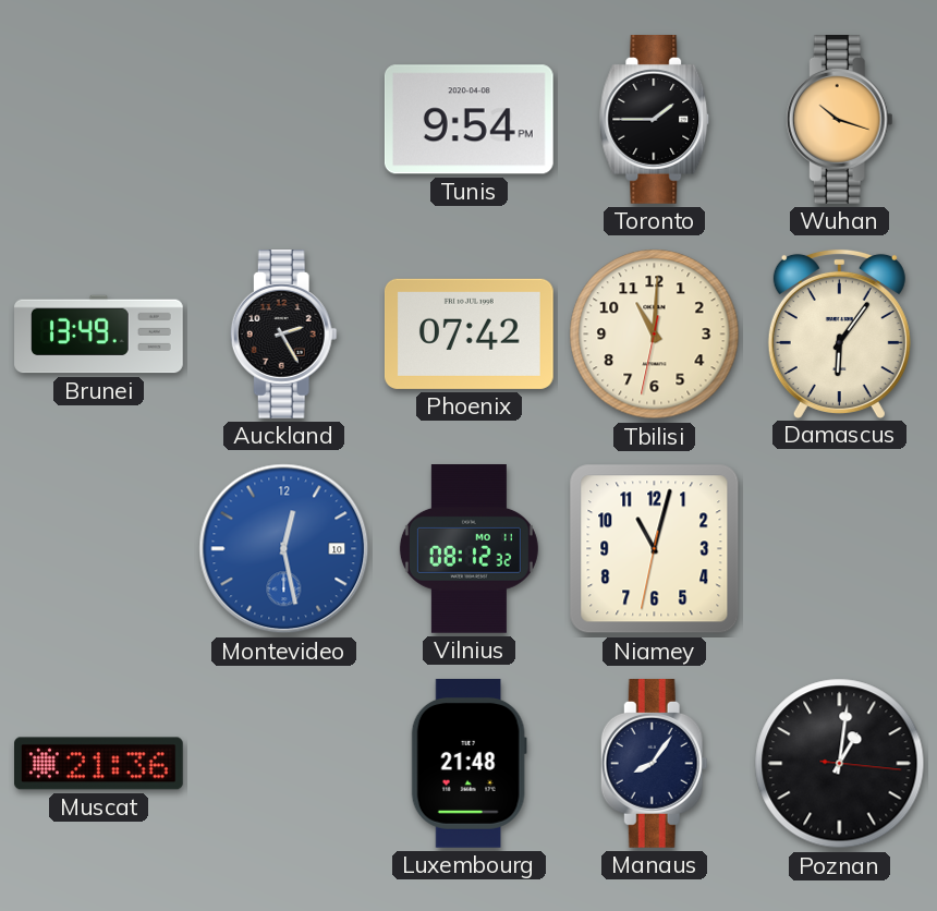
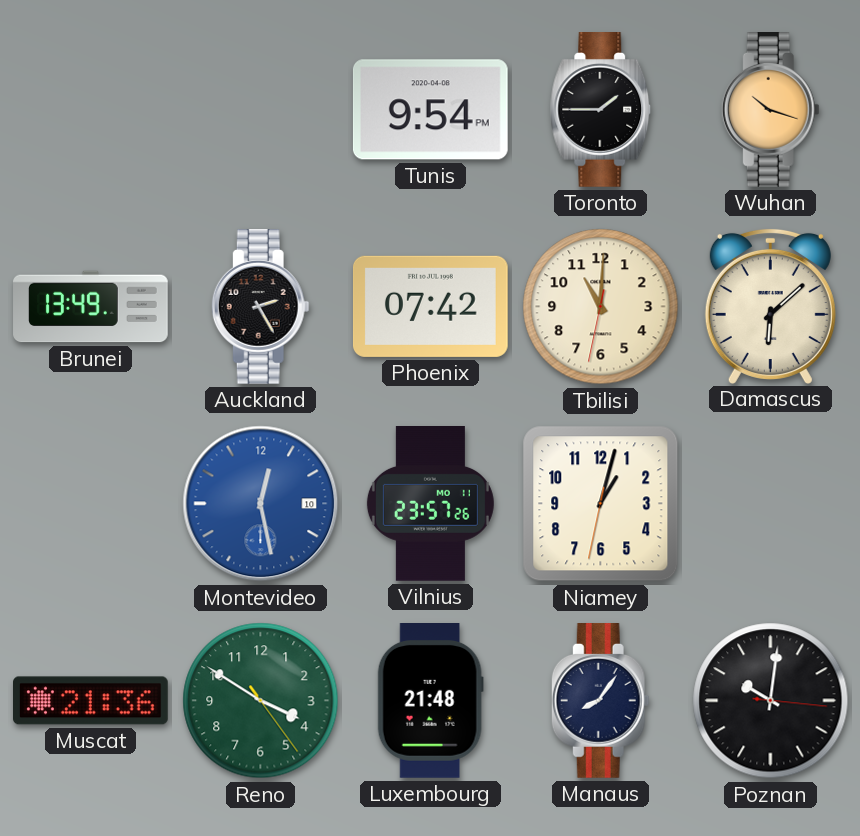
Damascus: 6:06 -> 6:08 (770, 306)
Vilnius: 08:12 -> 23:57 (430, 504)
Niamey: 11:02 -> 1:02 (601, 504)
Reno: none -> 3:50 (261, 701)
Poznan: 1:01 -> 10:01 (771, 701)
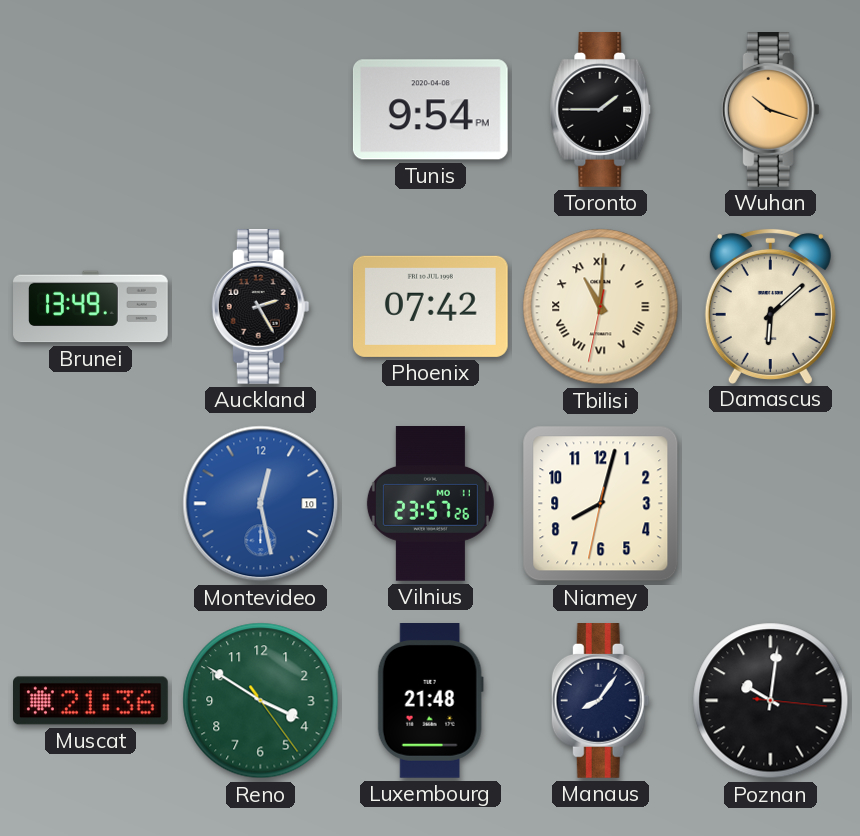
Tbilisi numerals: Arabic -> Roman (601, 307)
Niamey: 1:02 -> 8:02 (601, 504)
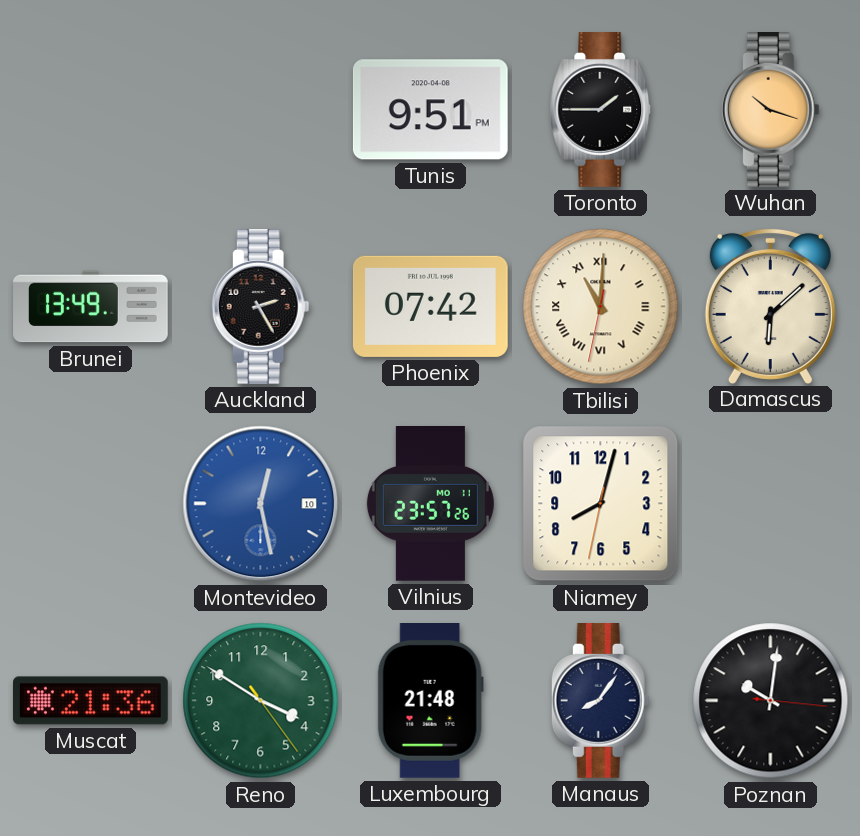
Tunis: 9:54 -> 9:51 (430, 110)
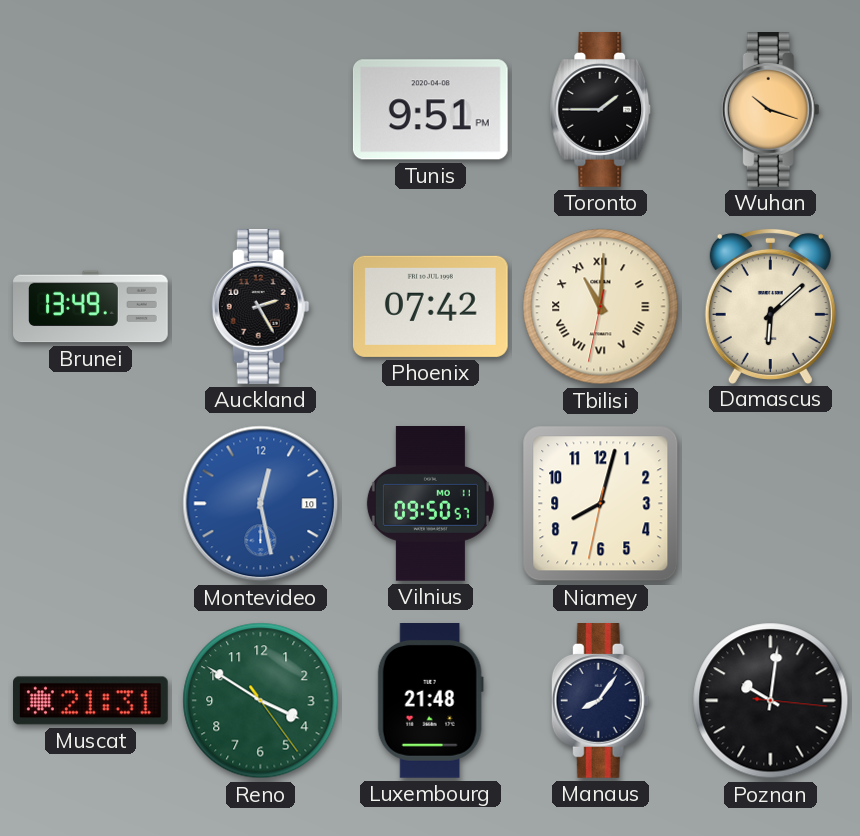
Vilnius: 23:57 -> 09:50 (430, 504)
Muscat: 21:36 -> 21:31 (91, 701)
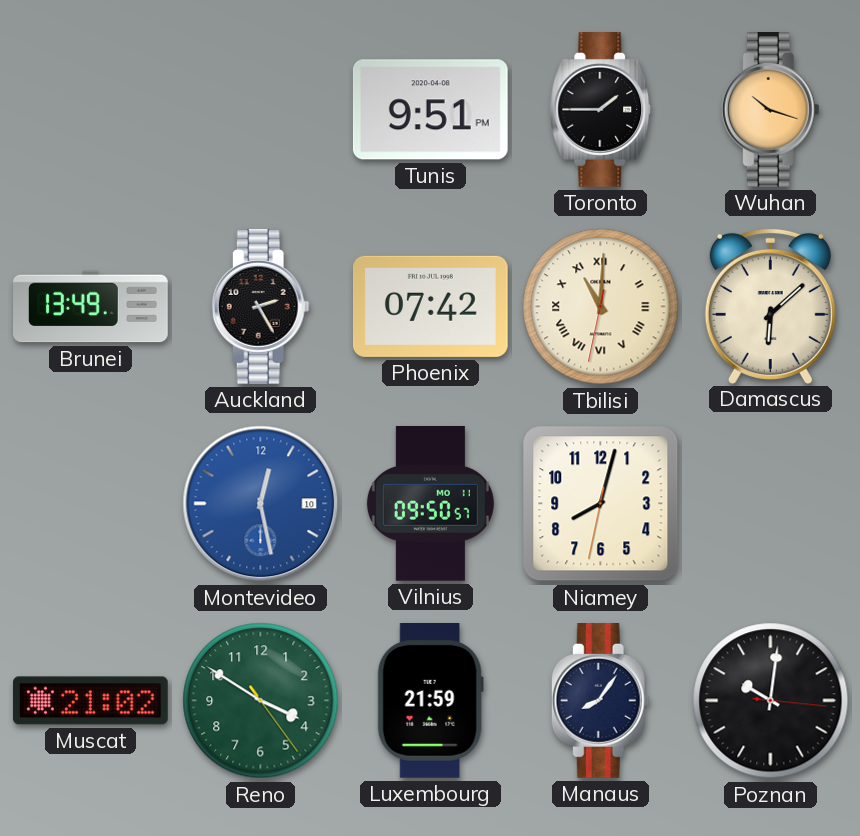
Muscat: 21:31 -> 21:02 (91, 701)
Luxembourg: 21:48 -> 21:59 (430, 701)
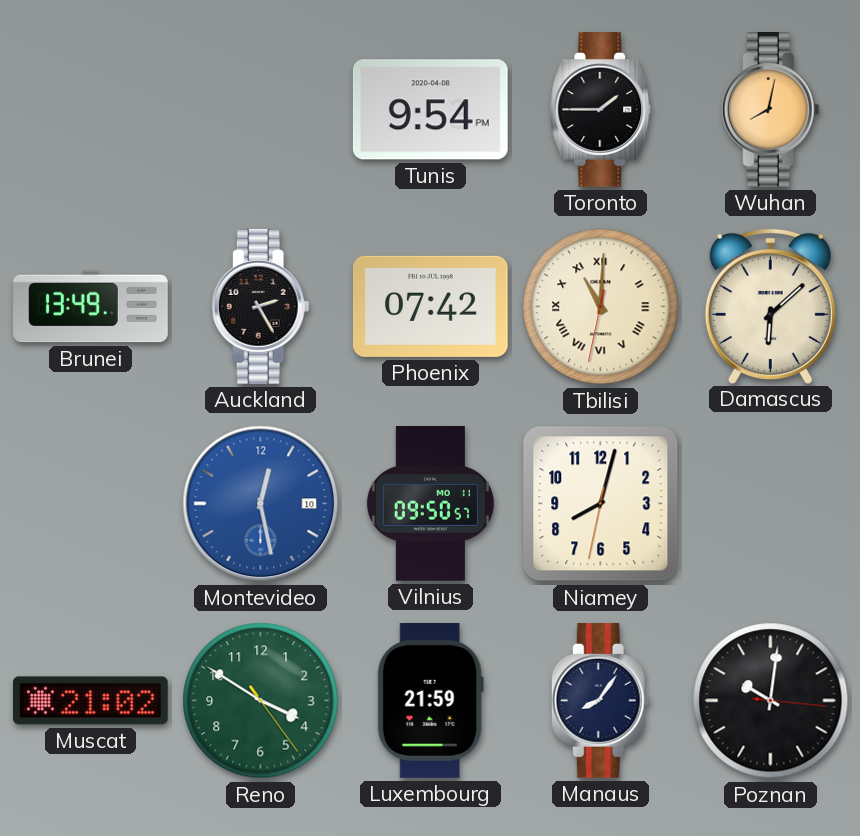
Tunis: 9:51 -> 9:54 (430, 110)
Wuhan: 10:18 -> 8:02 (770, 110)
